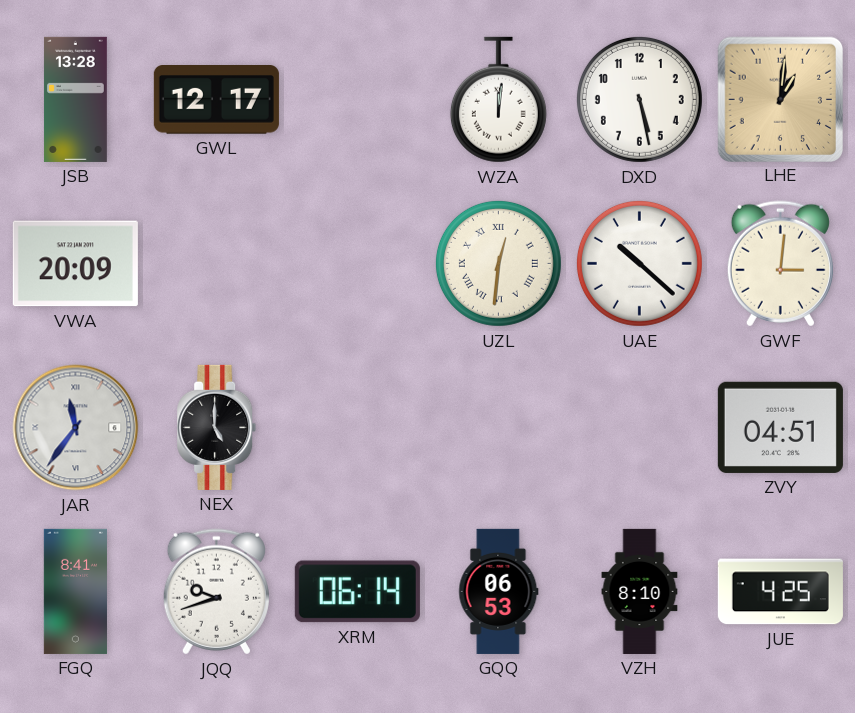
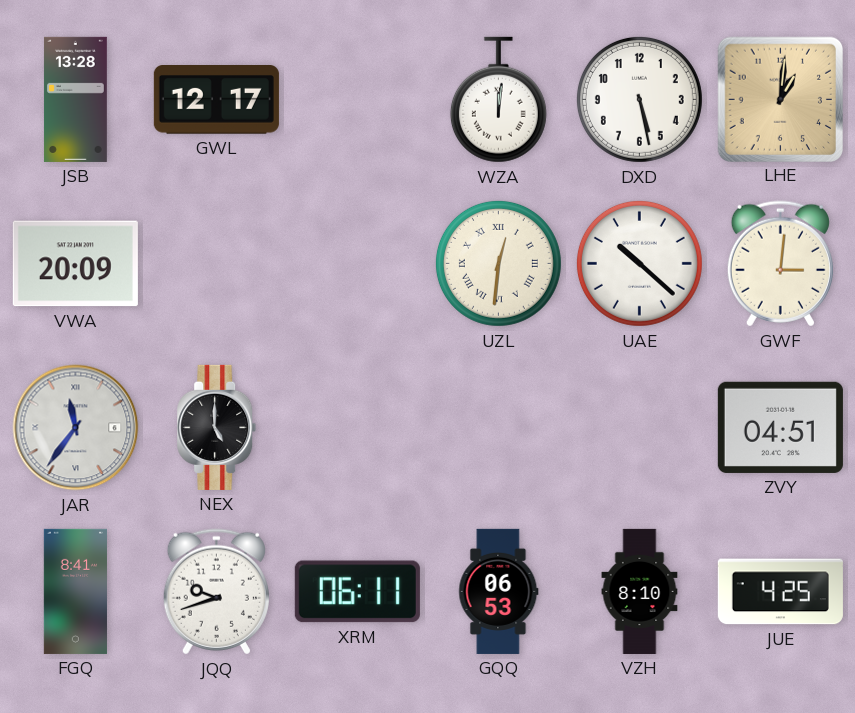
XRM: 06:14 -> 06:11 (357, 592)
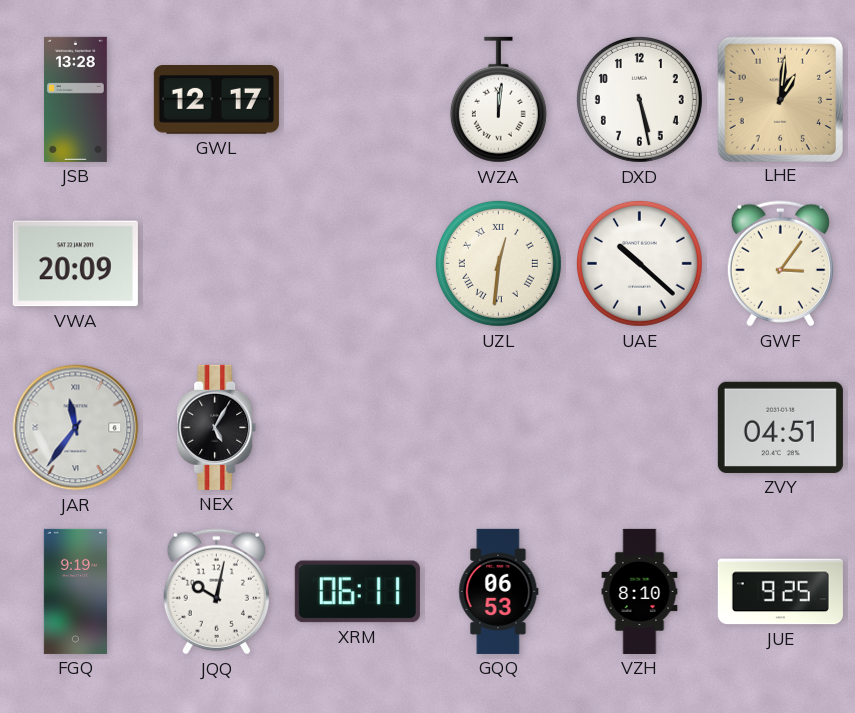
GWF: 3:01 -> 3:06 (780, 264)
NEX: 5:00 -> 5:05 (217, 427)
FGQ: 8:41 -> 9:19 (75, 591)
JQQ: 9:42 -> 10:02 (216, 592)
JUE: 4:25 -> 9:25 (780, 592)
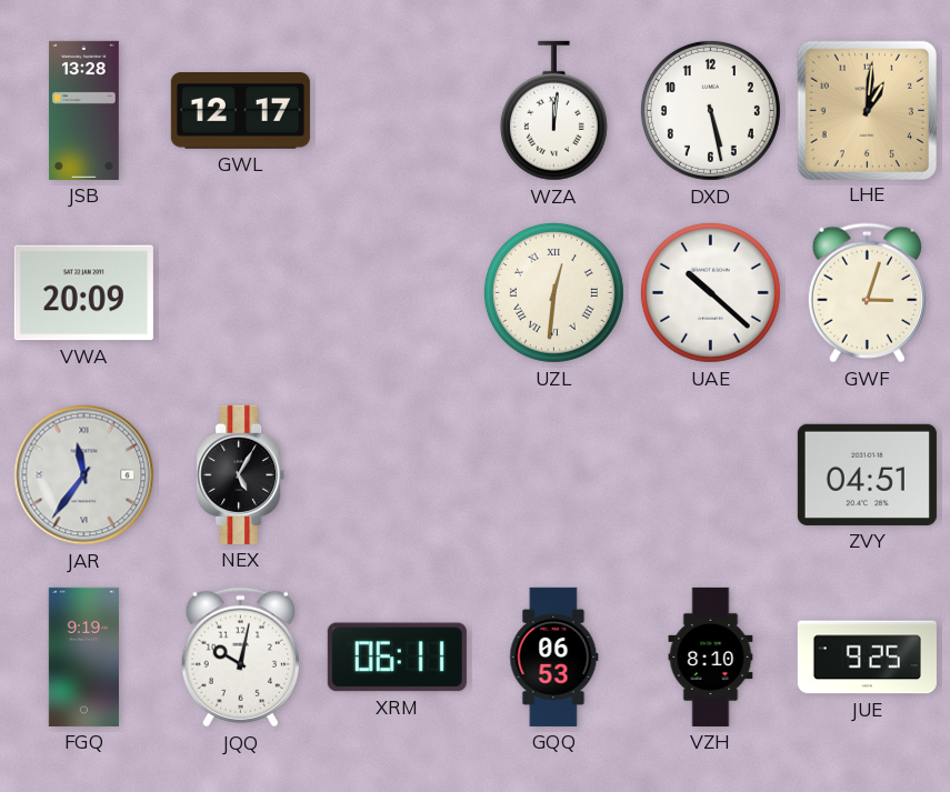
GWF: 3:06 -> 3:03 (867, 293)
